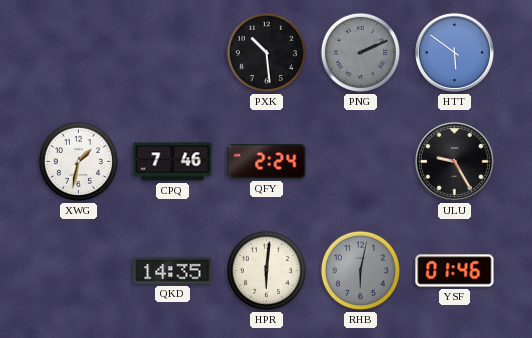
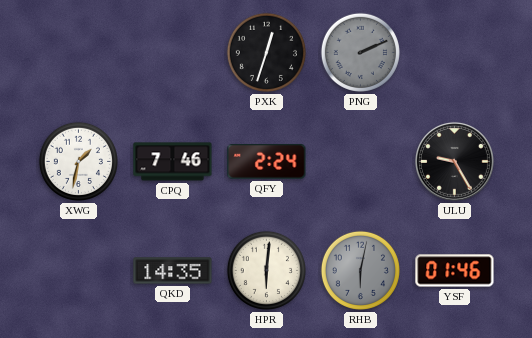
PXK: 10:29 -> 12:33 (266, 52)
HTT: 5:51 -> none (454, 52)
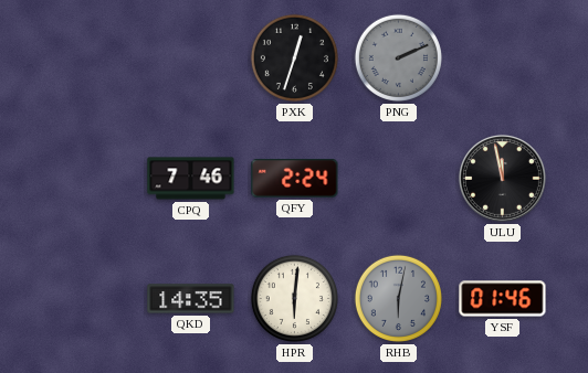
XWG: 1:32 -> none (78, 161)
ULU: 9:25 -> 11:58 (502, 178)
